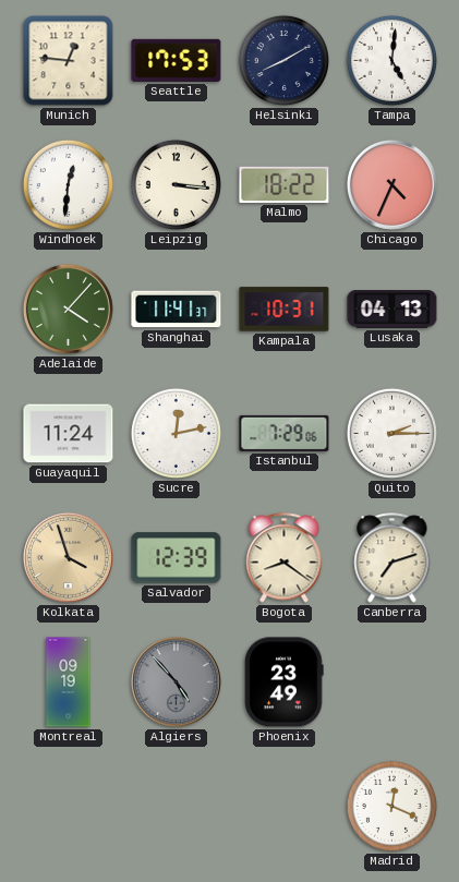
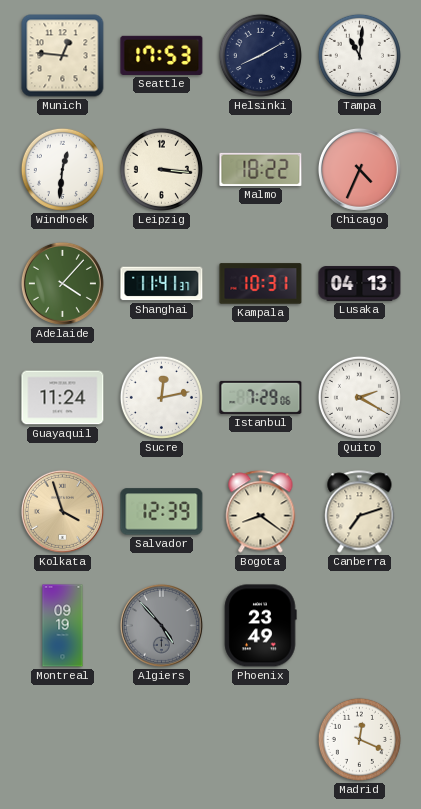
Tampa: 5:01 -> 11:01 (359, 55)
Quito: 2:15 -> 2:20 (359, 397)
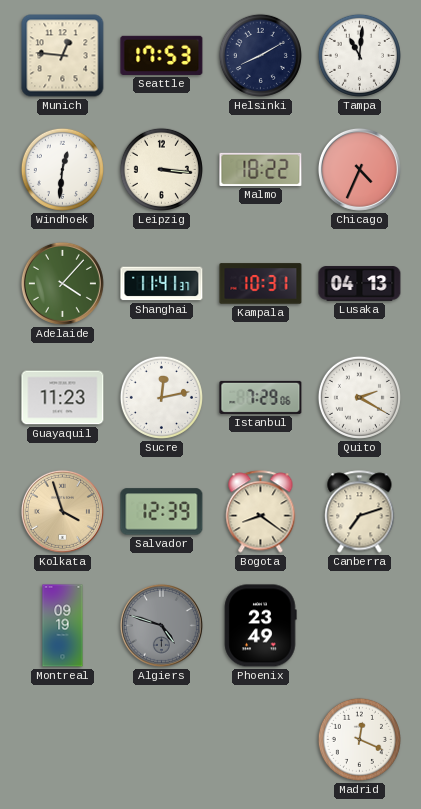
Guayaquil: 11:24 -> 11:23 (63, 398)
Algiers: 4:53 -> 4:48 (161, 625)
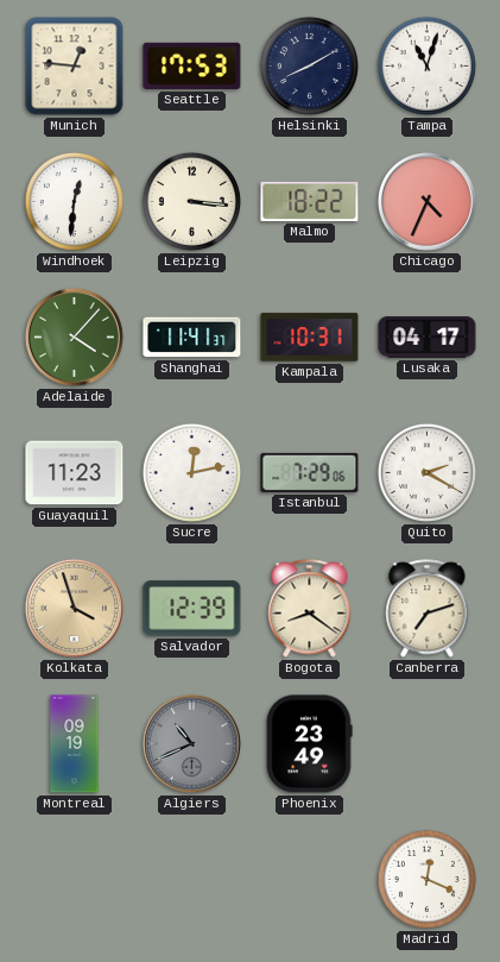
Tampa: 11:01 -> 11:03 (426, 65)
Lusaka: 04:13 -> 04:17 (428, 338)
Algiers: 4:48 -> 10:41 (191, 743)
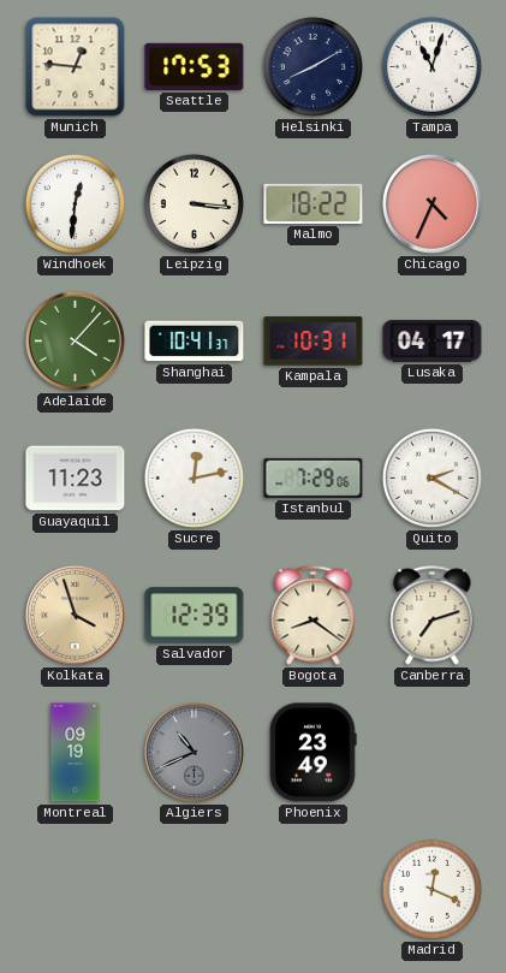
Shanghai: 11:41 -> 10:41 (195, 342)
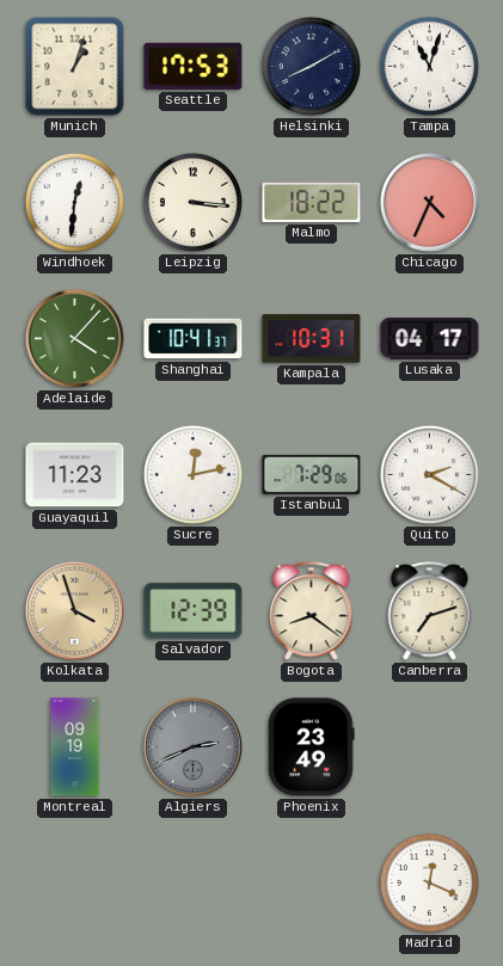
Munich: 12:46 -> 1:03 (75, 67)
Algiers: 10:41 -> 2:41 (192, 746)
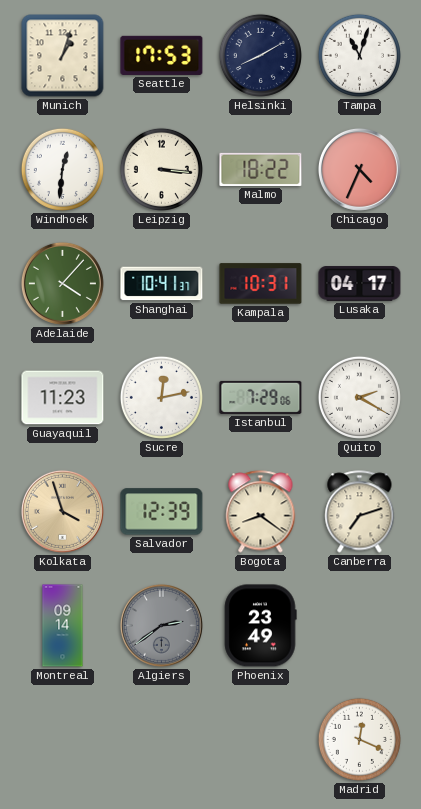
Montreal: 09:19 -> 09:14 (63, 626)
Algiers: 2:41 -> 2:39 (161, 625)
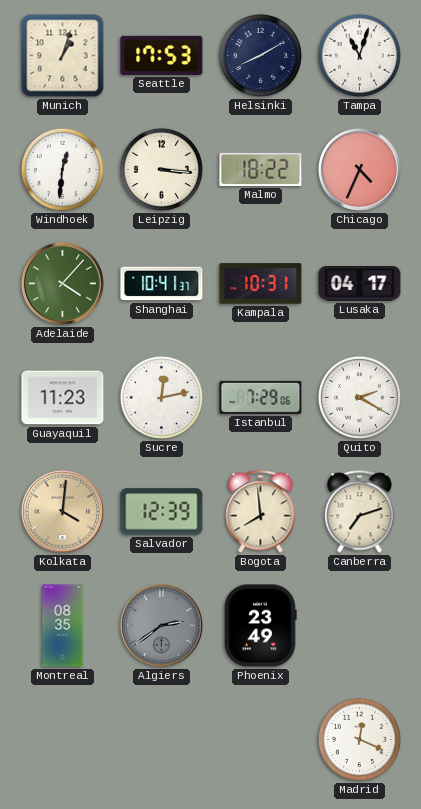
Kolkata: 3:57 -> 4:01 (62, 511)
Bogota: 8:21 -> 7:59 (261, 512)
Montreal: 09:14 -> 08:35 (63, 626)
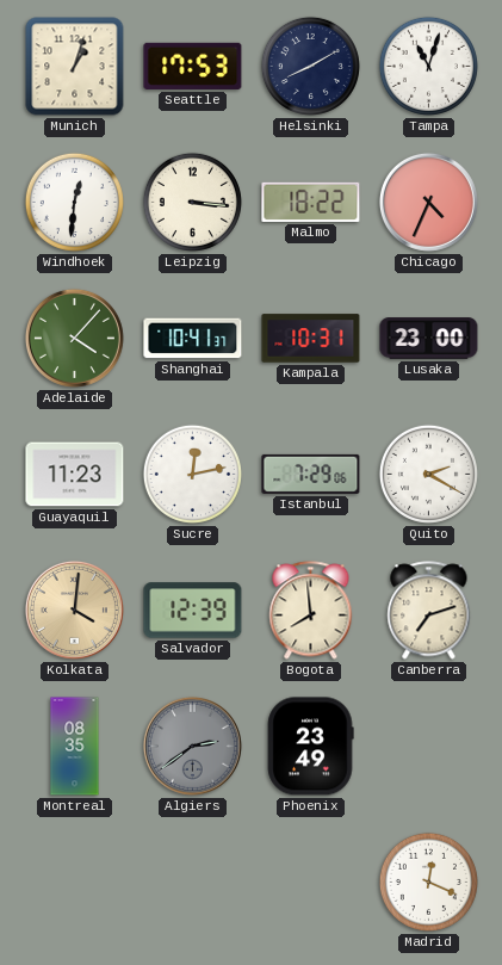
Lusaka: 04:17 -> 23:00 (429, 339)
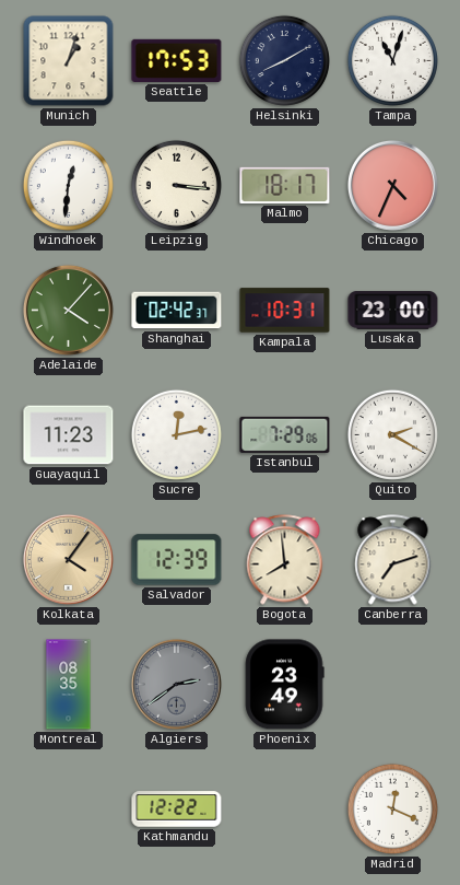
Malmo: 18:22 -> 18:17 (285, 185)
Shanghai: 10:41 -> 02:42 (177, 311)
Kolkata: 4:01 -> 4:06 (68, 559)
Kathmandu: none -> 12:22 (177, 810)
